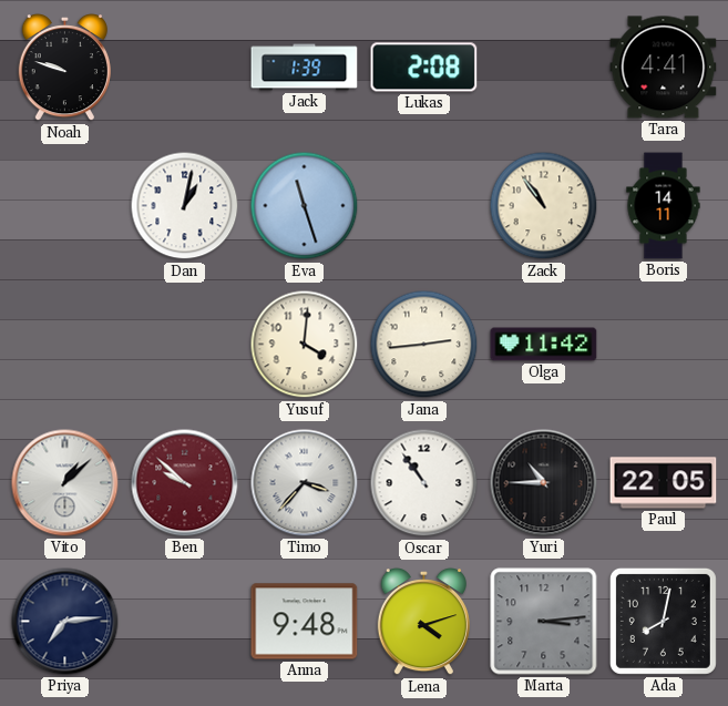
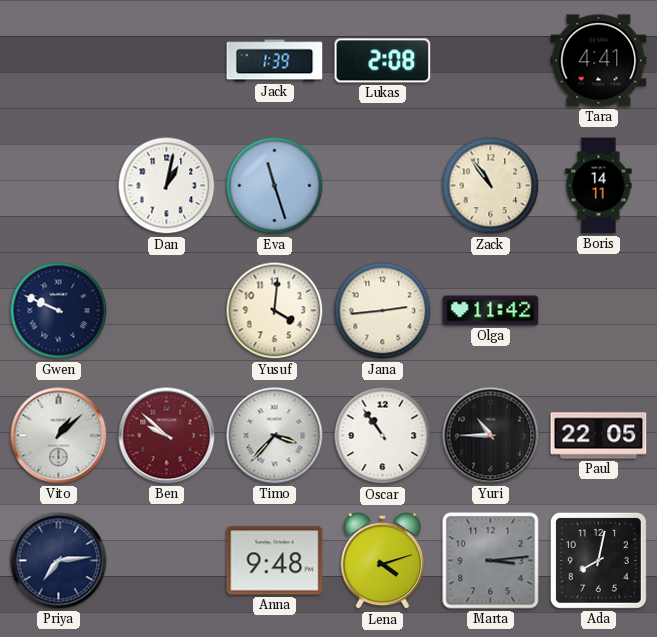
Noah: 9:48 -> none (64, 68)
Gwen: none -> 9:49 (59, 311)
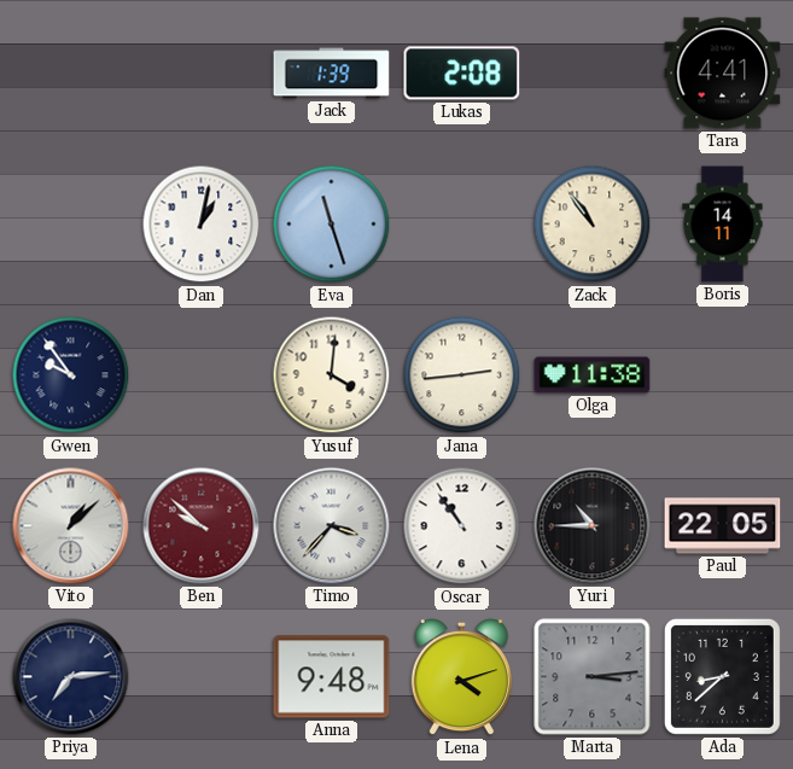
Gwen: 9:49 -> 9:54 (71, 375)
Olga: 11:42 -> 11:38 (593, 375)
Ada: 8:02 -> 8:38 (722, 676)
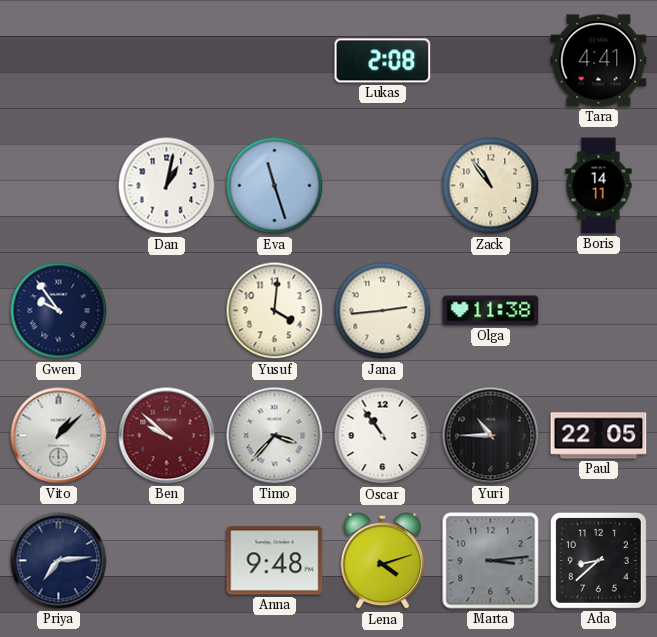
Jack: 1:39 -> none (332, 74)
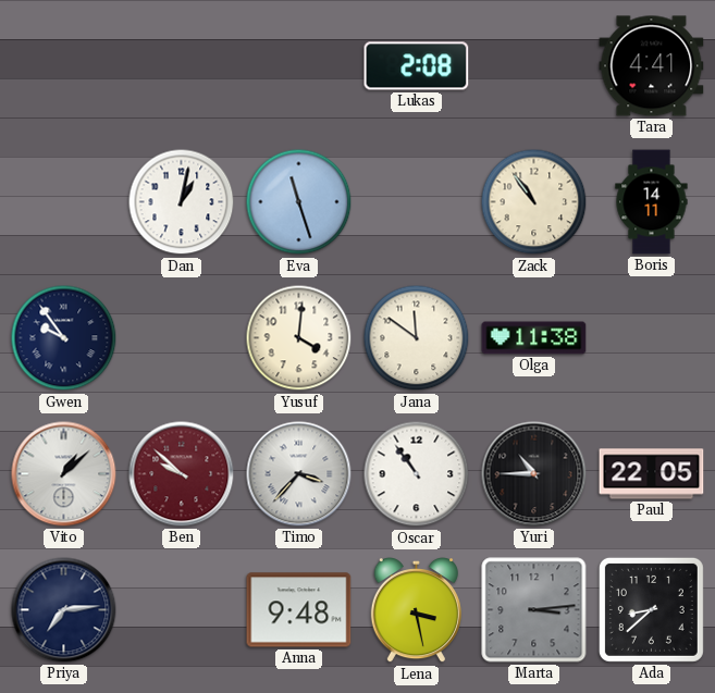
Jana: 2:44 -> 11:51 (417, 338)
Lena: 4:12 -> 3:28 (416, 610)
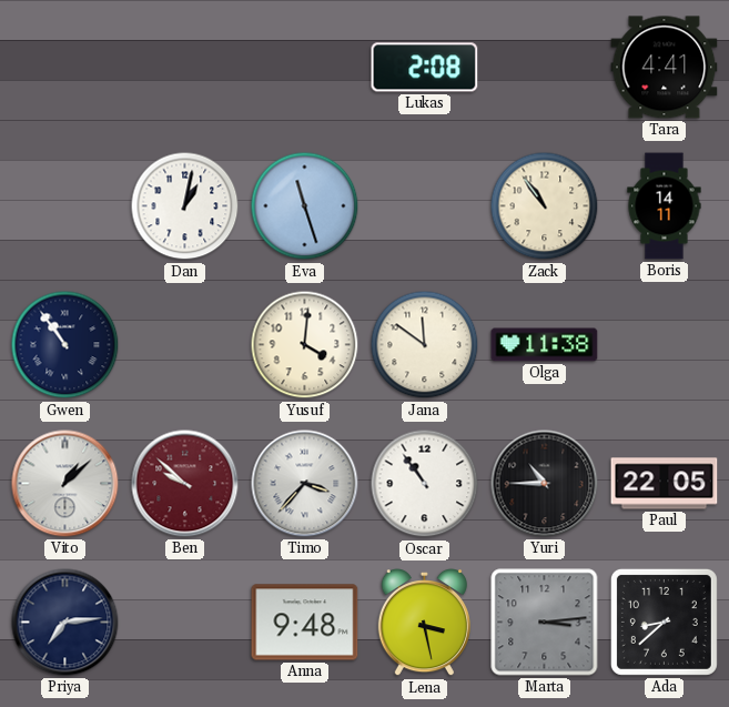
Gwen: 9:54 -> 10:54 (65, 345)
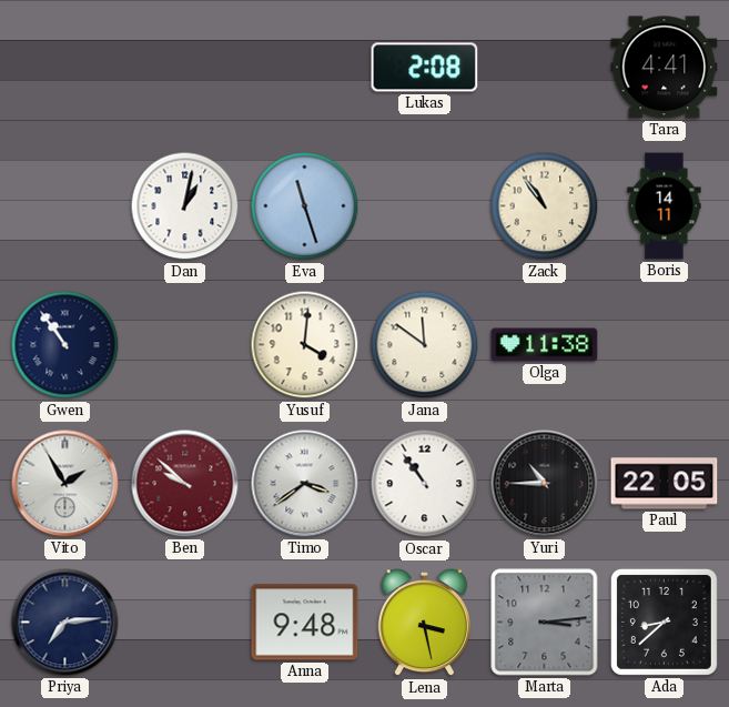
Vito: 1:08 -> 1:55 (65, 484)
Timo: 3:37 -> 3:39 (305, 484)
